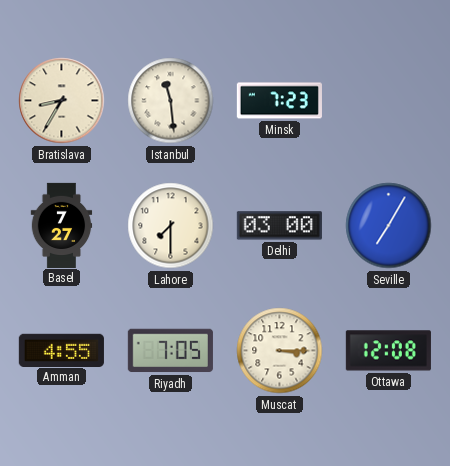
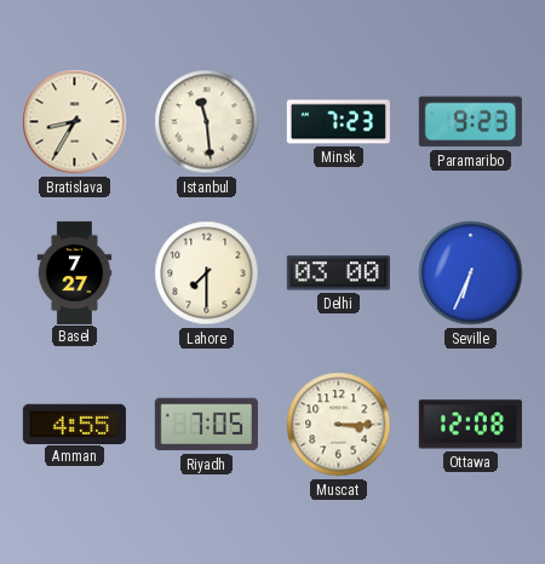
Paramaribo: none -> 9:23 (470, 122)
Seville: 7:05 -> 6:34 (471, 274)
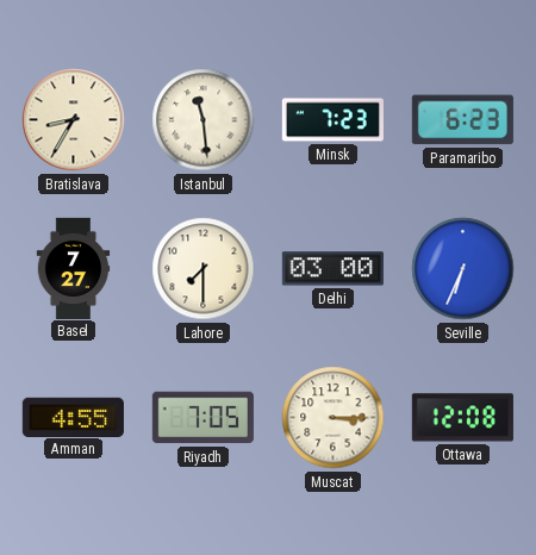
Paramaribo: 9:23 -> 6:23 (462, 120)
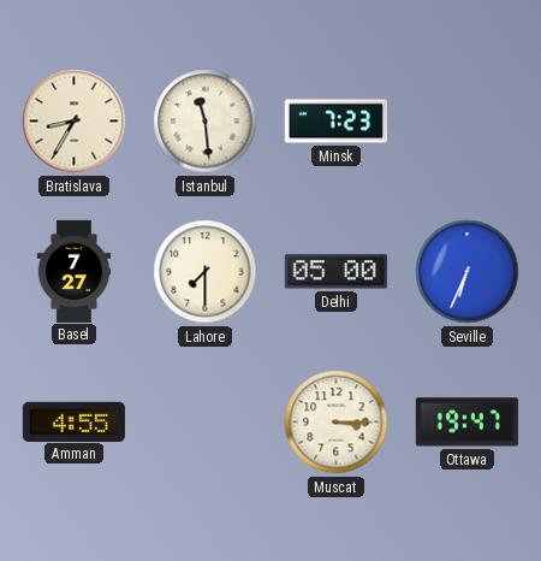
Paramaribo: 6:23 -> none (462, 120)
Delhi: 03:00 -> 05:00 (335, 272)
Riyadh: 7:05 -> none (202, 418)
Ottawa: 12:08 -> 19:47 (466, 423)
